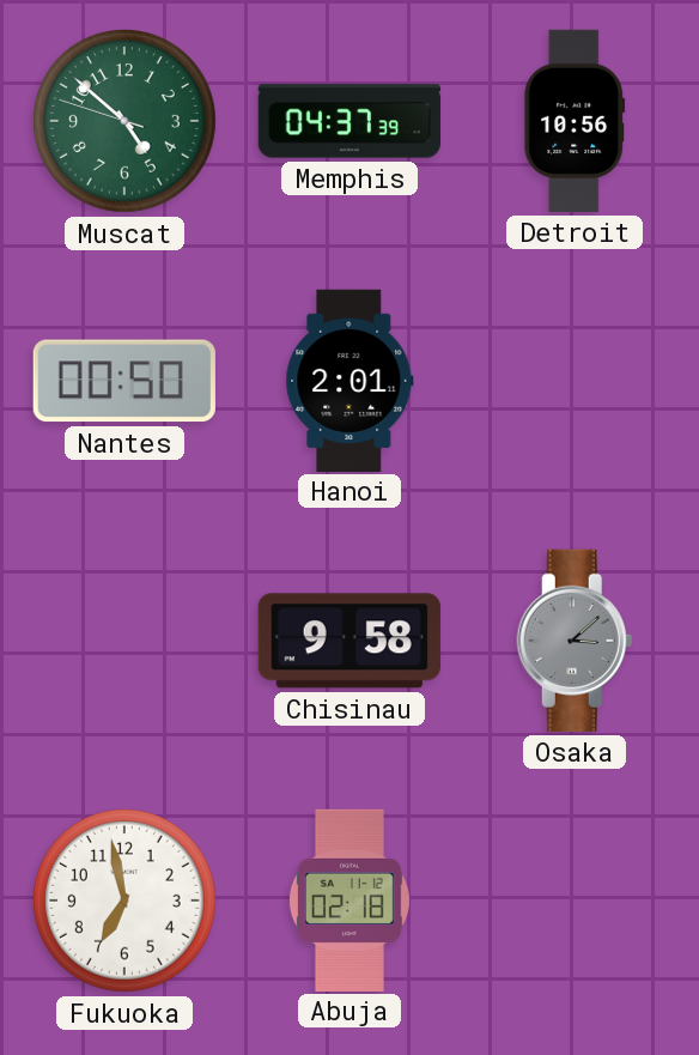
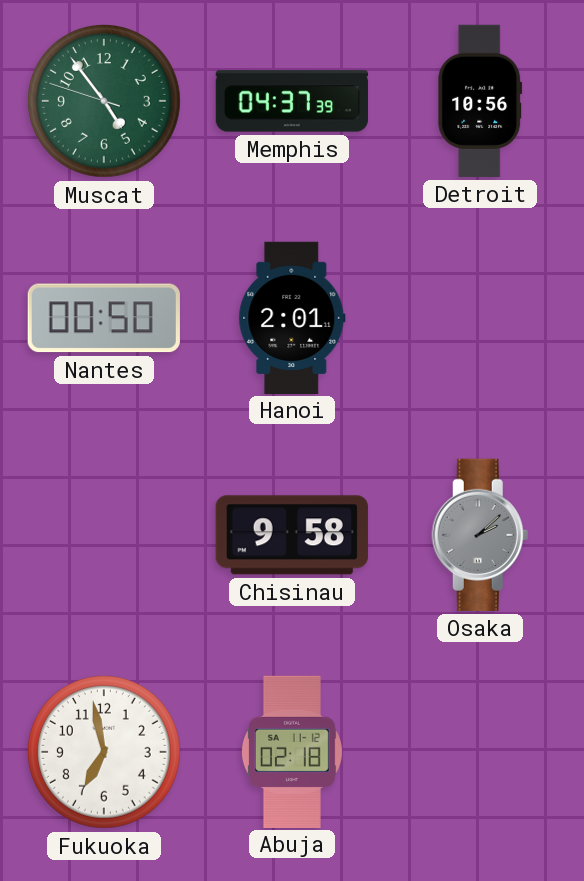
Muscat: 4:51 -> 4:53 (104, 101)
Osaka: 3:08 -> 2:08 (480, 535)
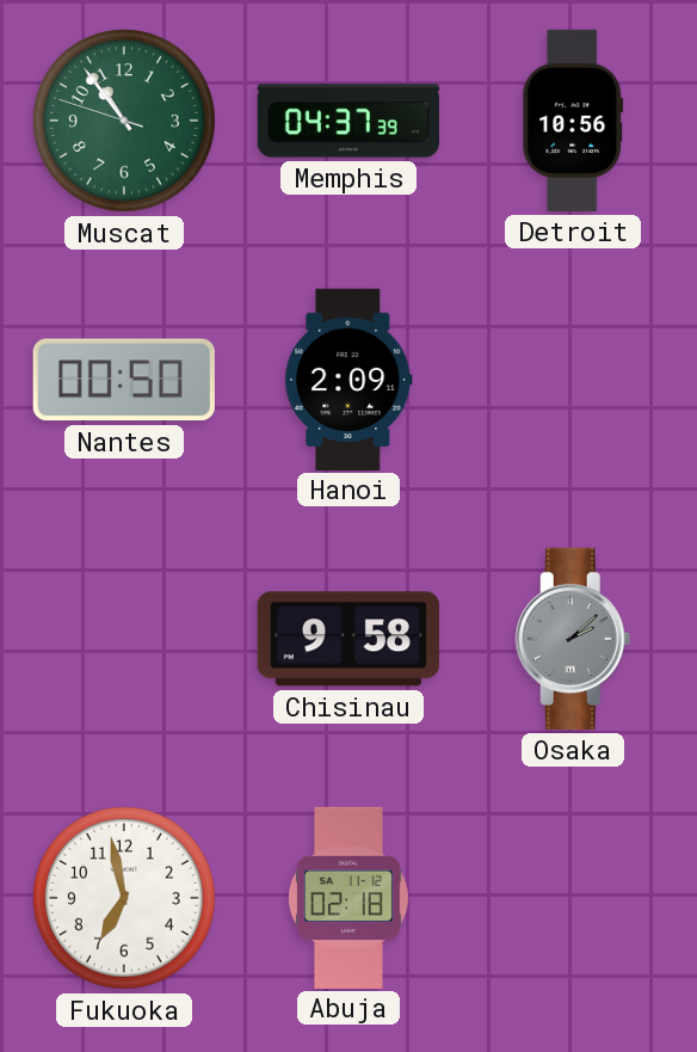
Muscat: 4:53 -> 10:53 (124, 121)
Hanoi: 2:01 -> 2:09 (348, 379)
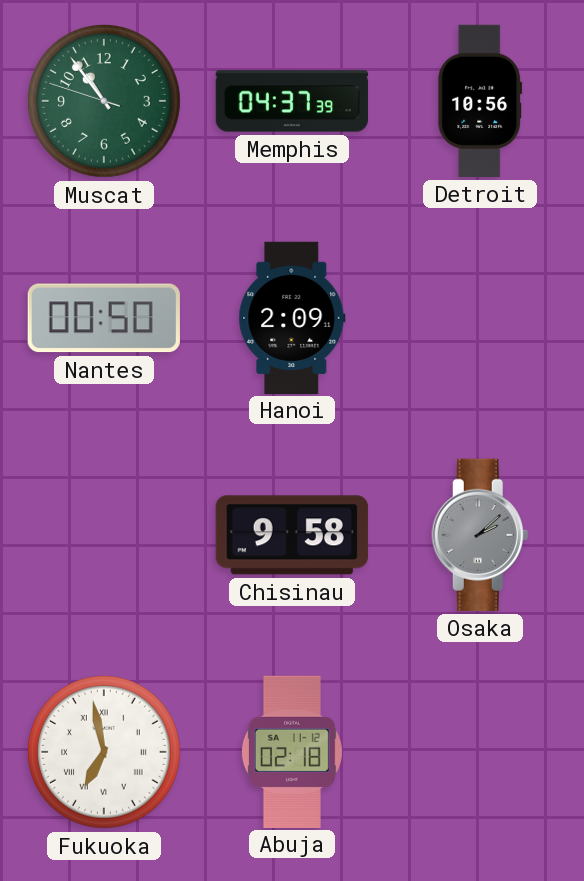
Fukuoka numerals: Arabic -> Roman (104, 752)
